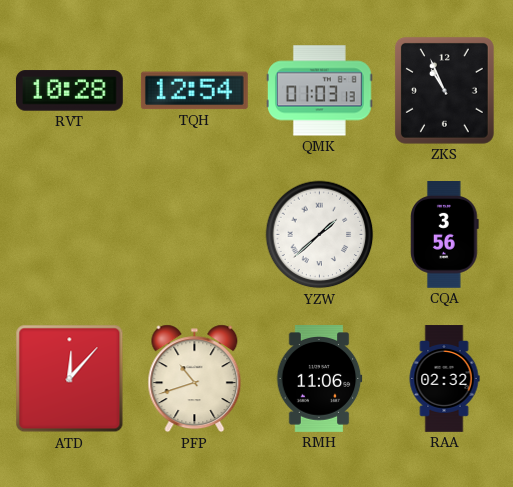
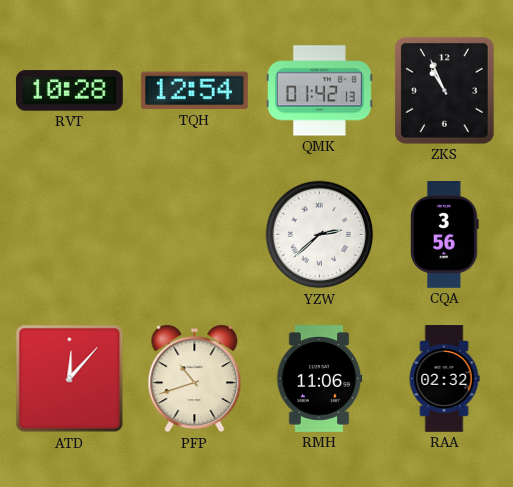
QMK: 01:03 -> 01:42 (320, 91)
YZW: 1:38 -> 2:38 (320, 235)
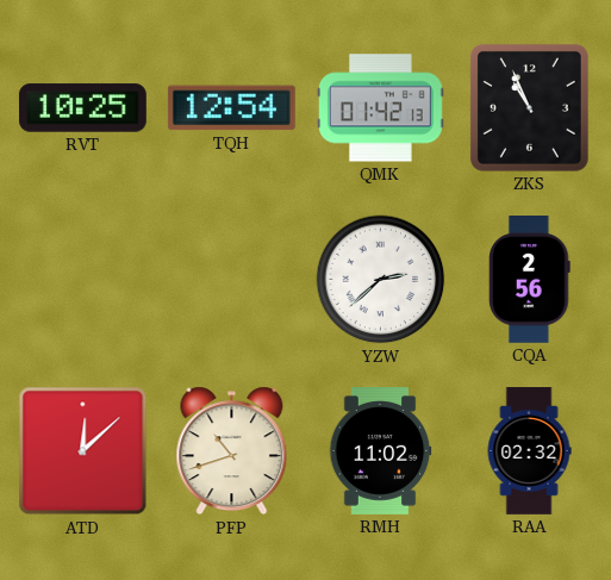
RVT: 10:28 -> 10:25 (82, 108)
CQA: 3:56 -> 2:56 (530, 280)
ATD: 12:07 -> 12:08 (83, 451)
RMH: 11:06 -> 11:02 (380, 451)
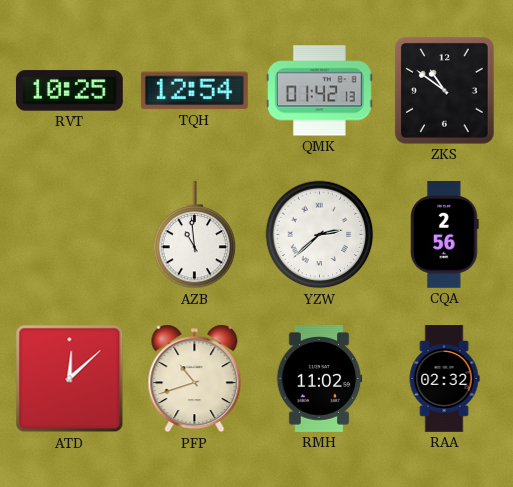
ZKS: 10:56 -> 10:51 (444, 90)
AZB: none -> 10:59 (195, 236)
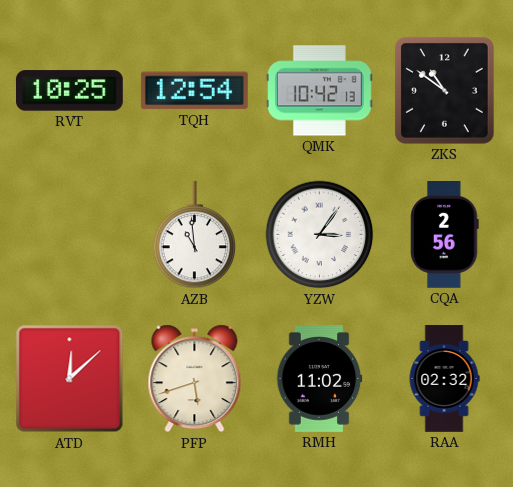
QMK: 01:42 -> 10:42 (320, 91)
YZW: 2:38 -> 3:06 (320, 235)
PFP: 10:42 -> 5:42 (195, 379)
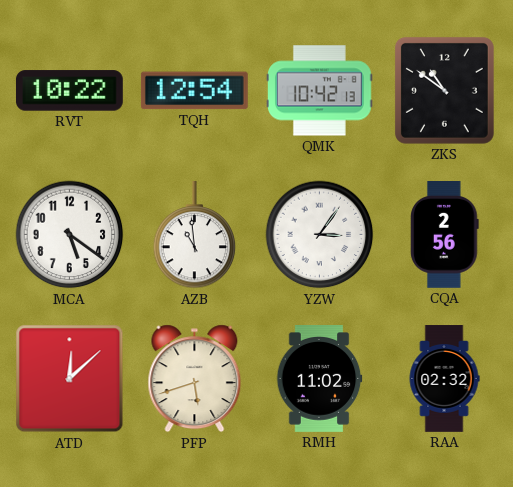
RVT: 10:25 -> 10:22 (69, 91)
MCA: none -> 5:21 (70, 235)
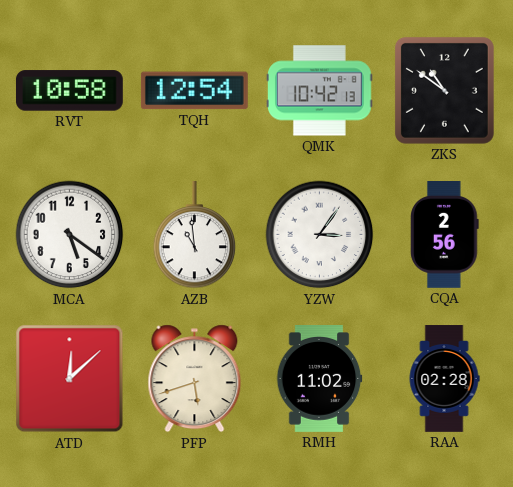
RVT: 10:22 -> 10:58 (69, 91)
RAA: 02:32 -> 02:28 (444, 379)
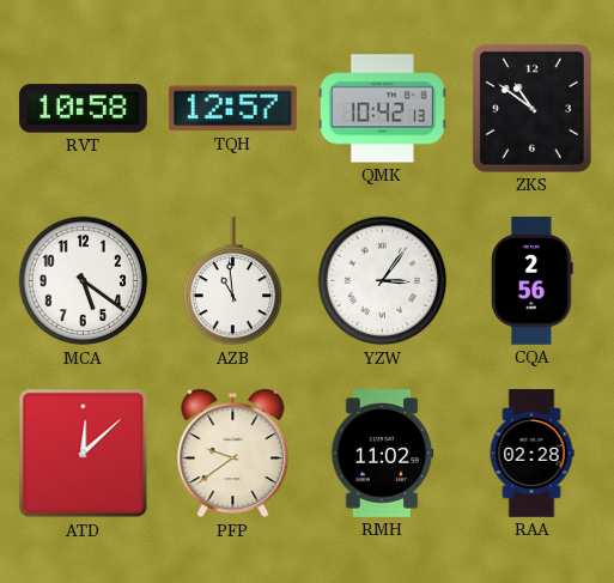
TQH: 12:54 -> 12:57 (232, 109)
PFP: 5:42 -> 9:39 (233, 454)
